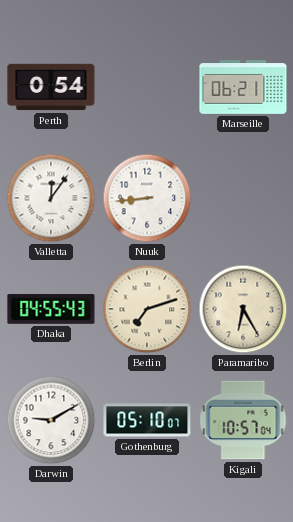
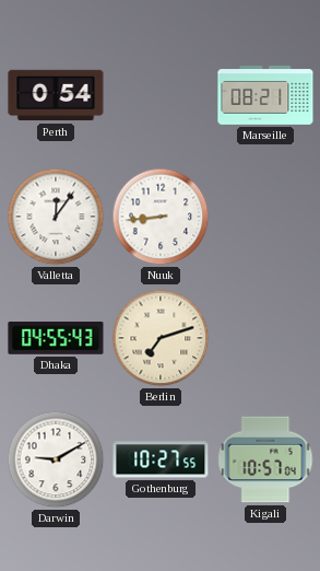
Marseille: 06:21 -> 08:21 (265, 95)
Paramaribo: 6:25 -> none (243, 309)
Gothenburg: 05:10 -> 10:27 (161, 459)
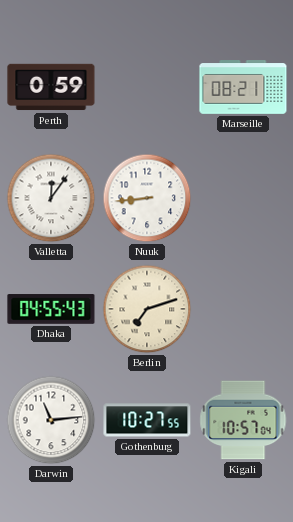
Perth: 0:54 -> 0:59 (51, 87)
Darwin: 9:10 -> 11:14 (51, 420)
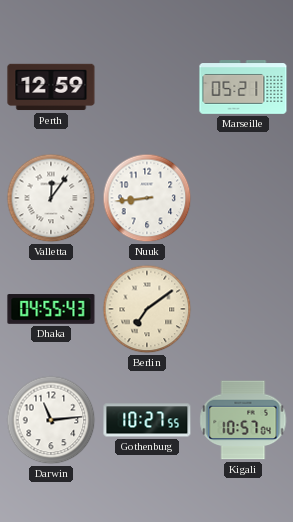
Perth: 0:59 -> 12:59 (51, 87)
Marseille: 08:21 -> 05:21 (243, 87)
Berlin: 7:12 -> 7:09 (147, 309)
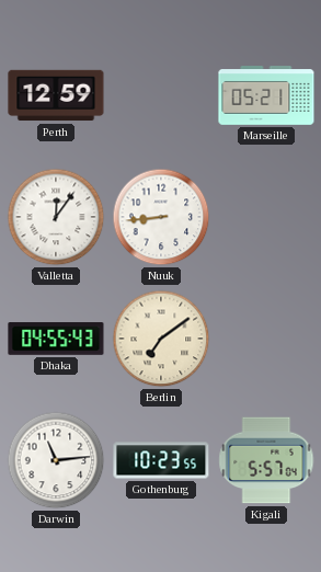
Gothenburg: 10:27 -> 10:23 (161, 460)
Kigali: 10:57 -> 5:57 (266, 460)
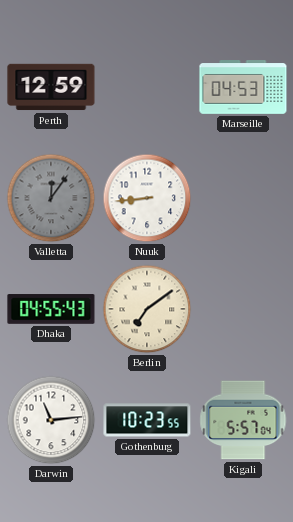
Marseille: 05:21 -> 04:53 (243, 87)
Valletta dial: white -> grey (51, 198)
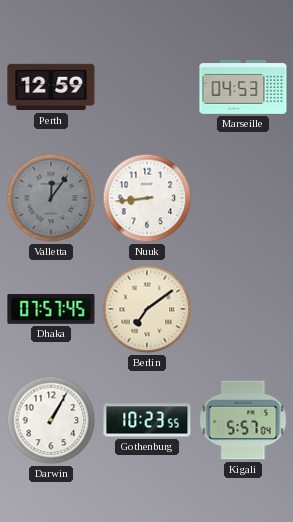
Dhaka: 04:55 -> 07:57 (51, 309)
Darwin: 11:14 -> 1:05 (51, 420)
